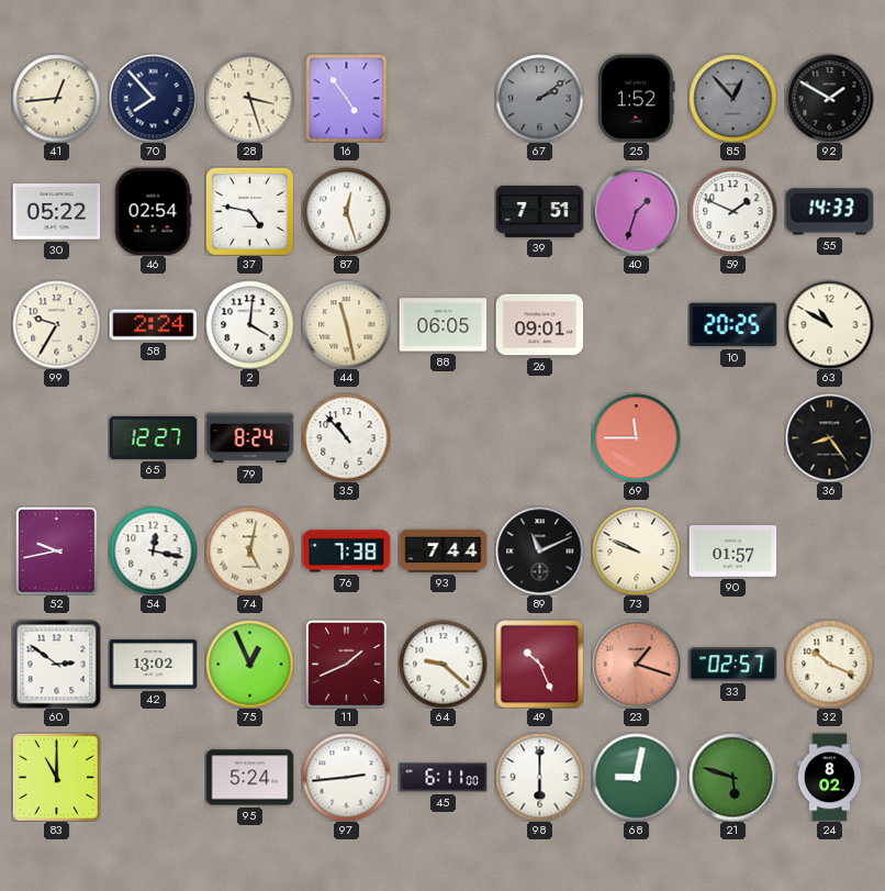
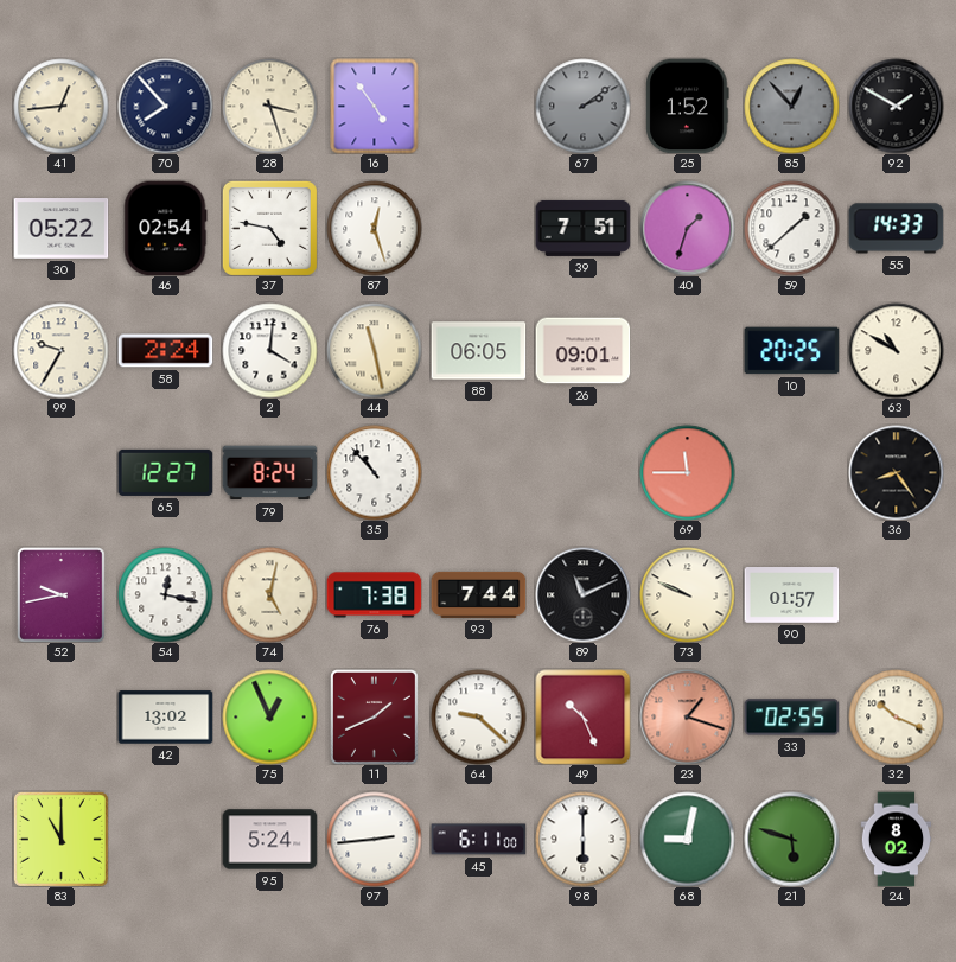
59: 1:49 -> 1:38 (791, 228)
60: 2:51 -> none (56, 664)
33: 02:57 -> 02:55 (791, 718)
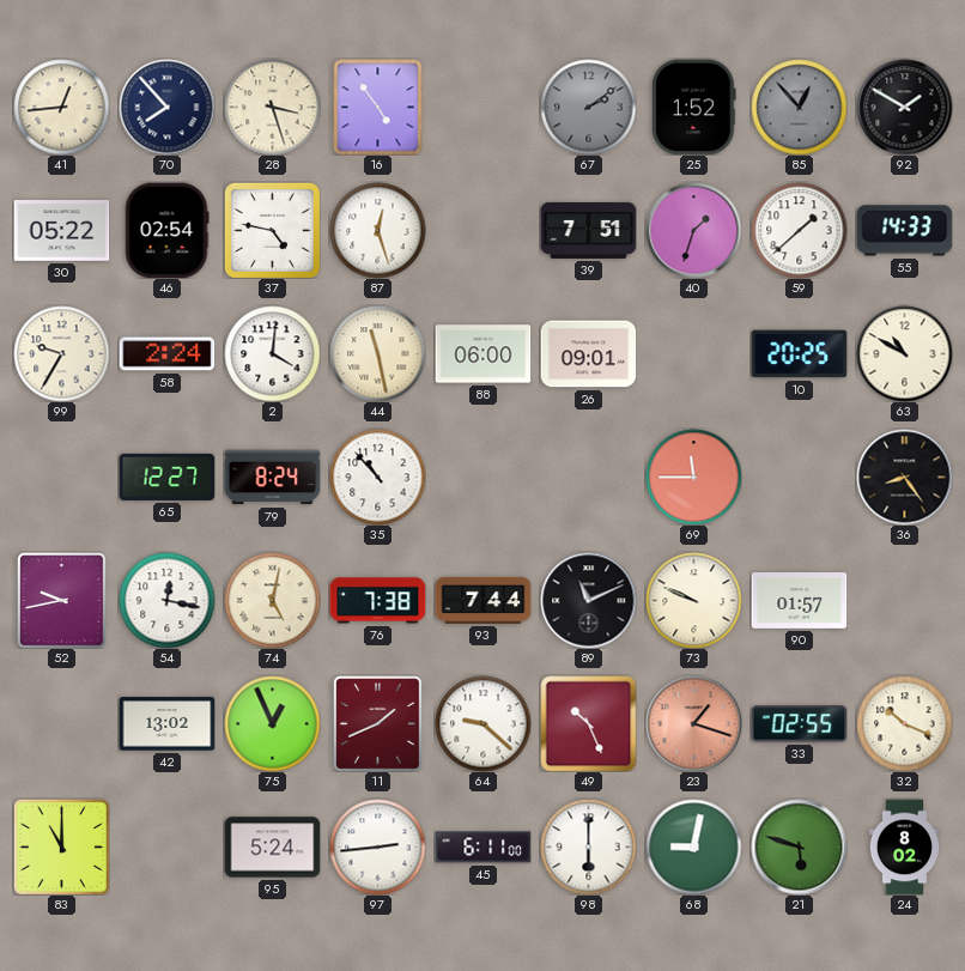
88: 06:05 -> 06:00 (482, 354)
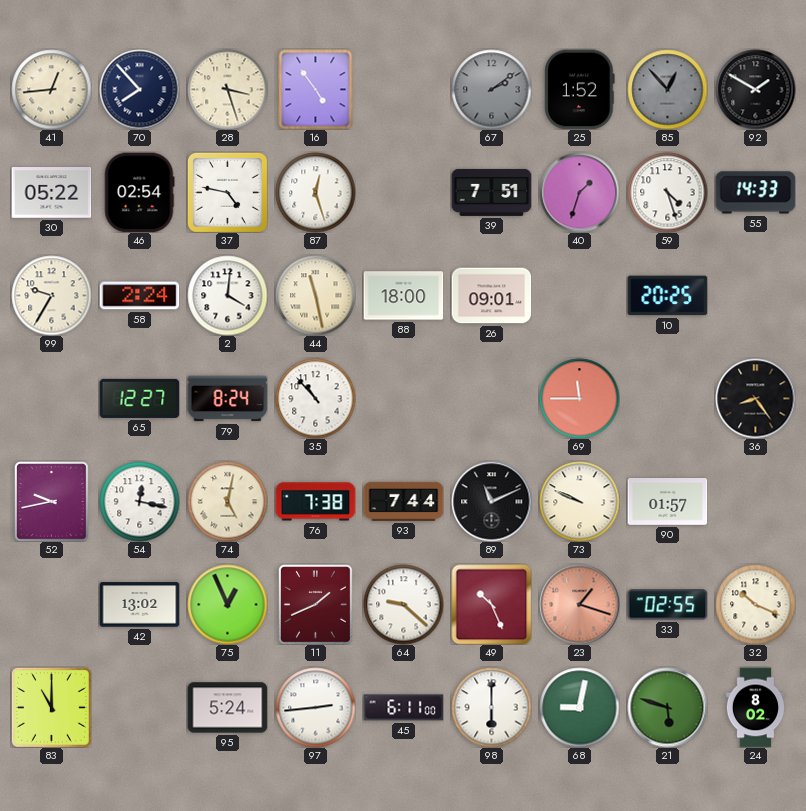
59: 1:38 -> 4:27 (667, 192)
88: 06:00 -> 18:00 (403, 296)
63: 10:50 -> none (904, 353)
